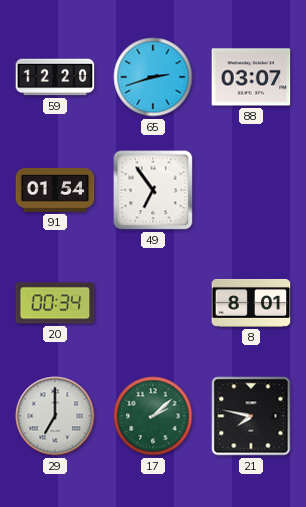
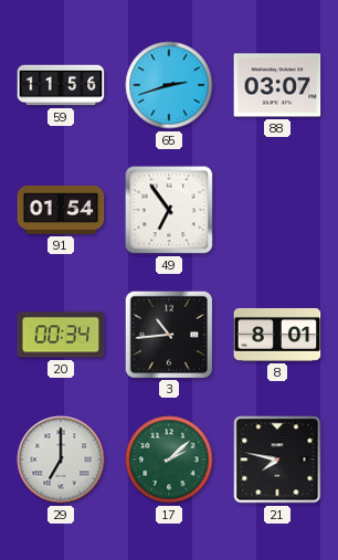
59: 12:20 -> 11:56 (61, 85)
3: none -> 10:44 (168, 334)
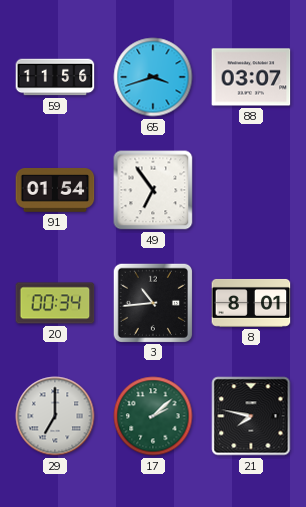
65: 2:42 -> 3:42 (153, 77)
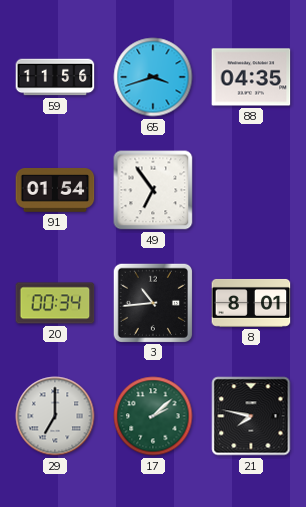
88: 03:07 -> 04:35 (251, 77)
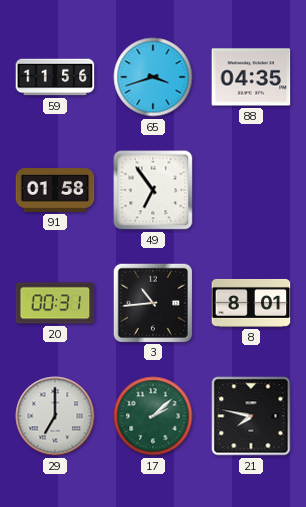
91: 01:54 -> 01:58 (55, 191)
20: 00:34 -> 00:31 (55, 303)
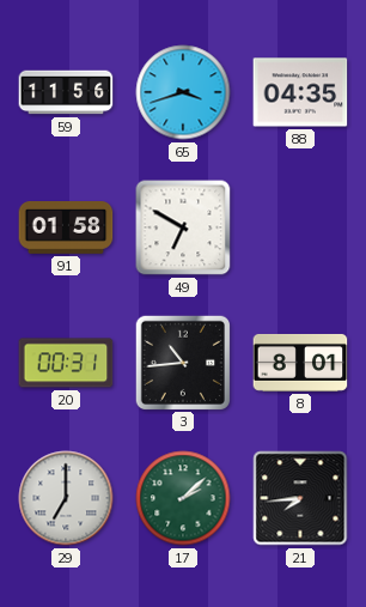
49: 6:54 -> 6:50 (183, 227)
21: 7:47 -> 7:44 (300, 498)
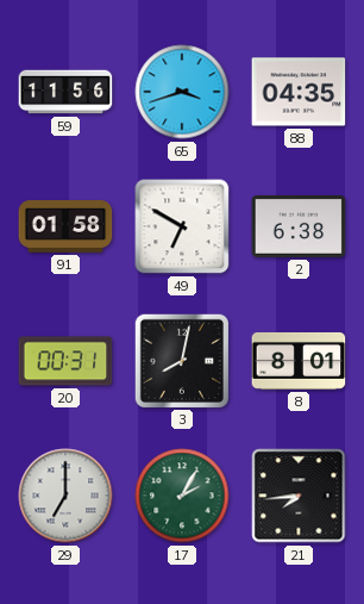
2: none -> 6:38 (299, 228)
3: 10:44 -> 8:02 (181, 360)
17: 2:08 -> 2:05 (182, 496)
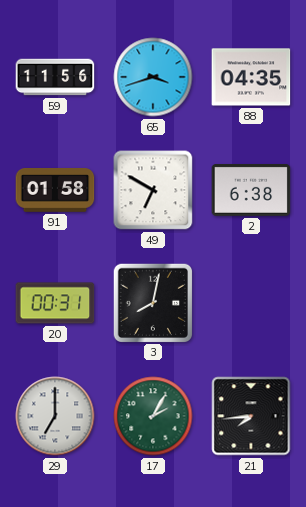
8: 8:01 -> none (299, 361)
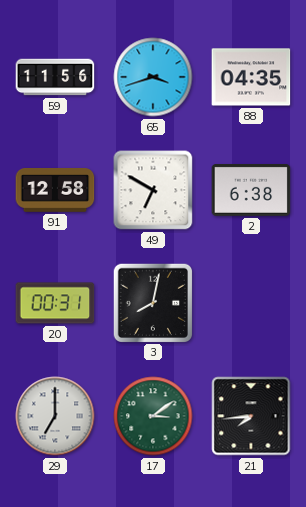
91: 01:58 -> 12:58 (55, 191)
17: 2:05 -> 3:09 (153, 416)
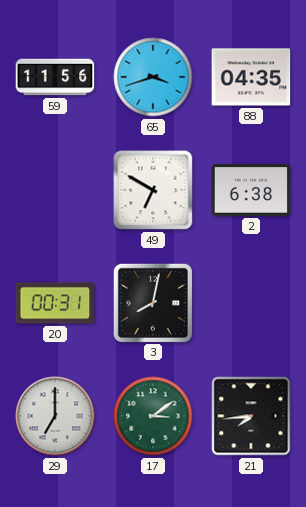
91: 12:58 -> none (55, 191)
